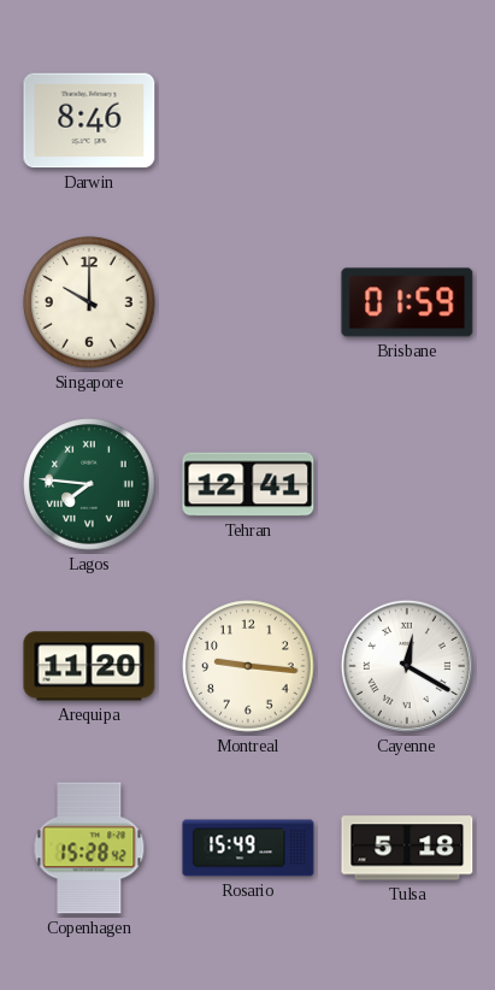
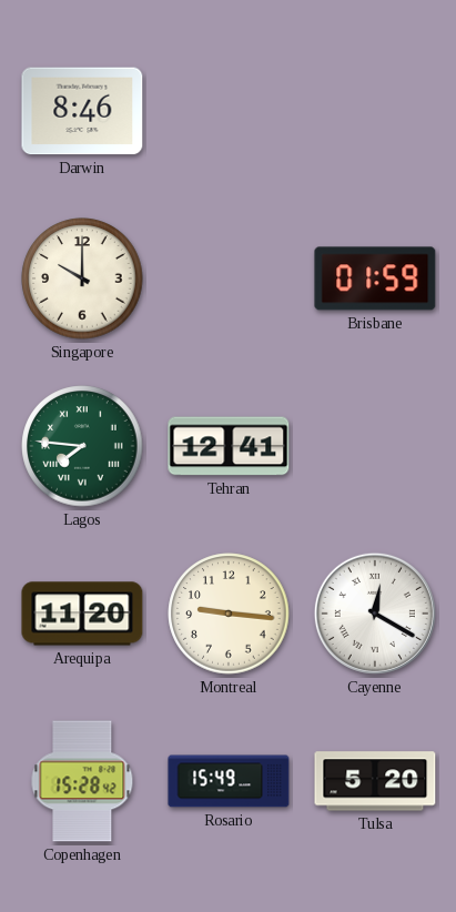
Tulsa: 5:18 -> 5:20 (375, 781)
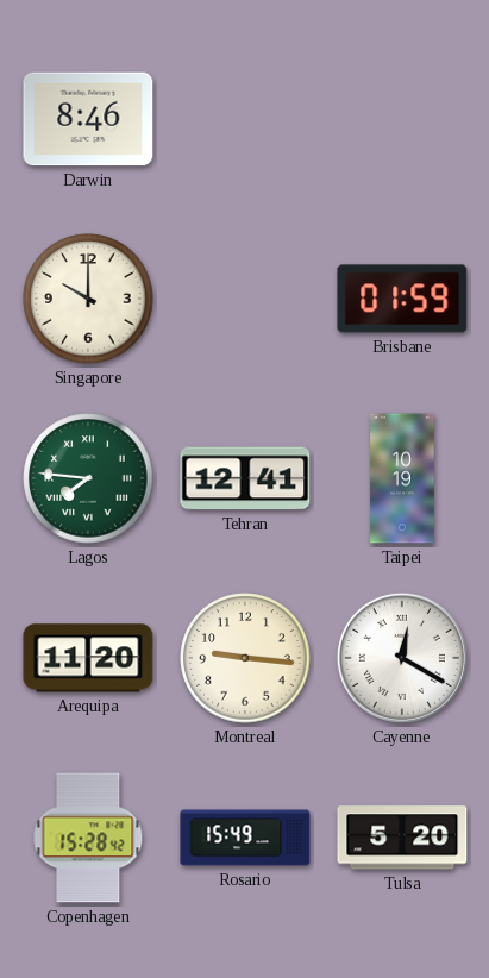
Taipei: none -> 10:19 (402, 478)
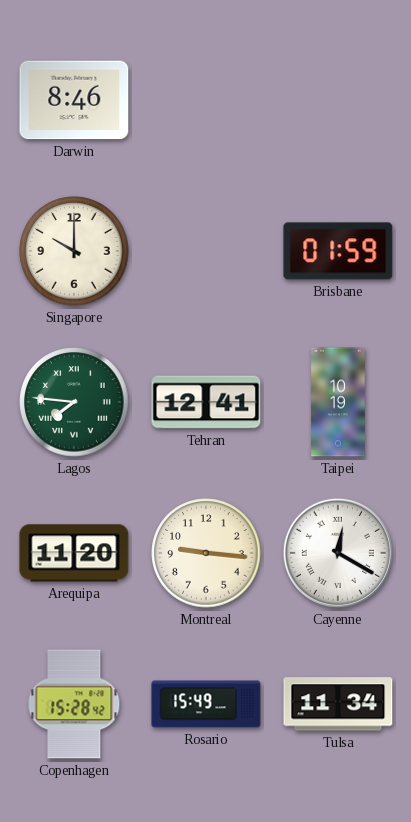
Tulsa: 5:20 -> 11:34 (338, 704)
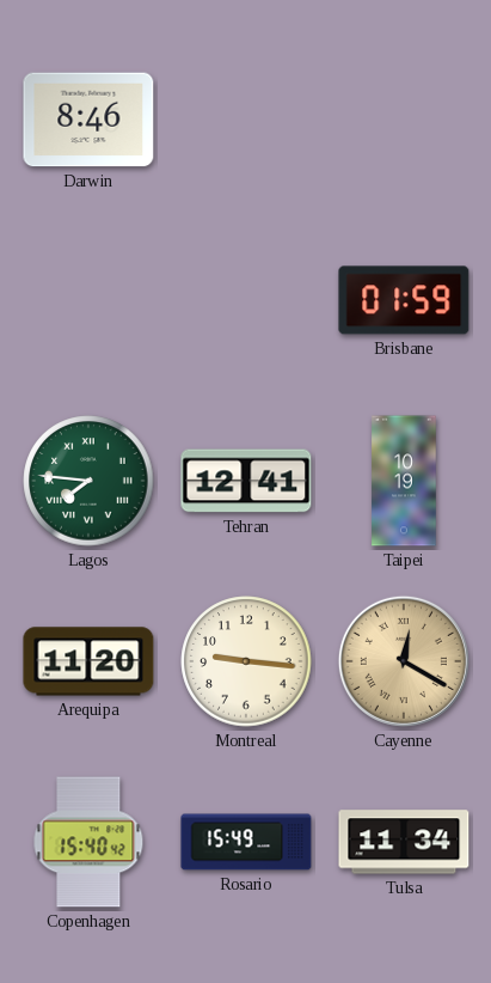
Singapore: 10:00 -> none (74, 251)
Cayenne dial: white -> champagne (404, 661)
Copenhagen: 15:28 -> 15:40 (88, 842)
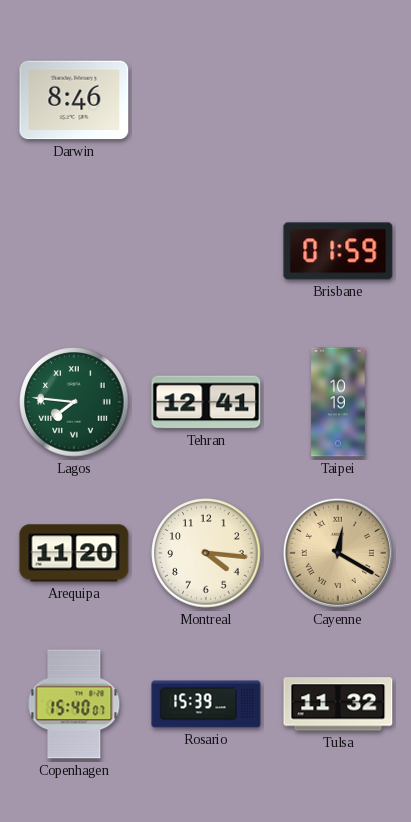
Montreal: 9:16 -> 4:16 (206, 553)
Copenhagen: 15:40:42 -> 15:40:07 (74, 704)
Rosario: 15:49 -> 15:39 (206, 704)
Tulsa: 11:34 -> 11:32 (338, 704)
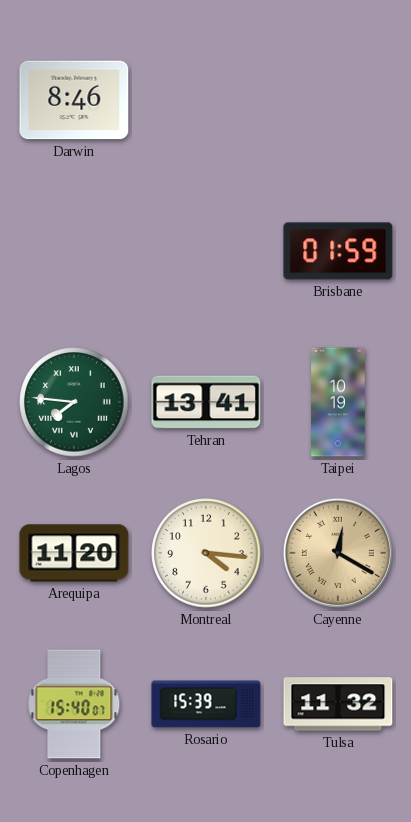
Tehran: 12:41 -> 13:41 (206, 402)
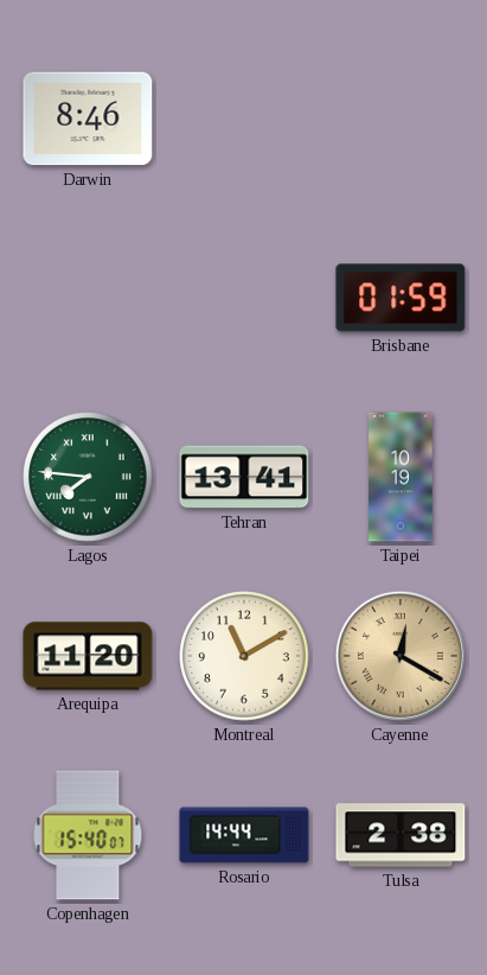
Montreal: 4:16 -> 11:10 (244, 656)
Rosario: 15:39 -> 14:44 (244, 835)
Tulsa: 11:32 -> 2:38 (401, 835)
